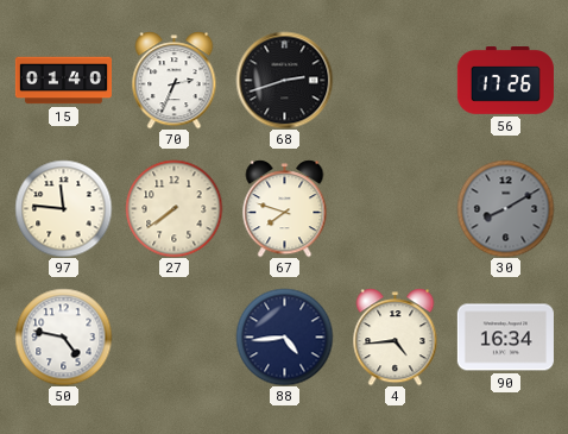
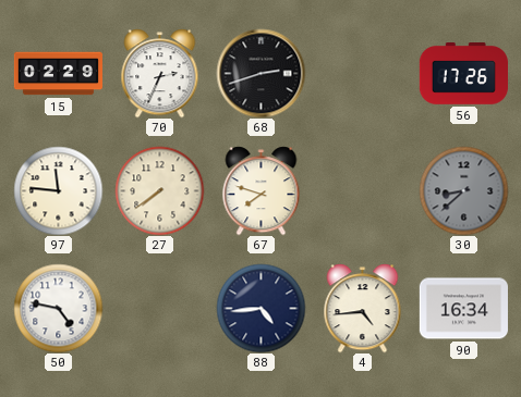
15: 01:40 -> 02:29 (58, 74)
30: 8:10 -> 8:38 (463, 190)
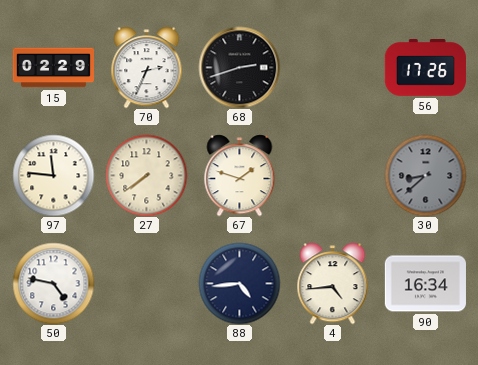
67: 7:48 -> 1:48 (240, 175)
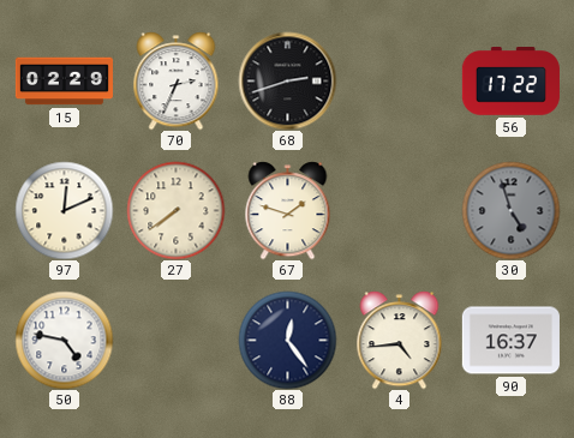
56: 17:26 -> 17:22 (510, 82)
97: 11:46 -> 12:11 (64, 210)
30: 8:38 -> 4:57 (510, 210)
88: 4:44 -> 12:24 (287, 340)
90: 16:34 -> 16:37 (510, 341)
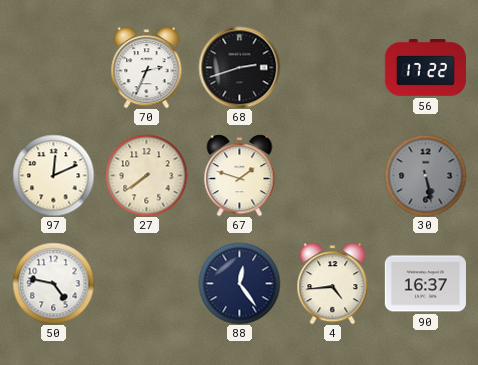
15: 02:29 -> none (64, 82)
30: 4:57 -> 5:28 (425, 175)
